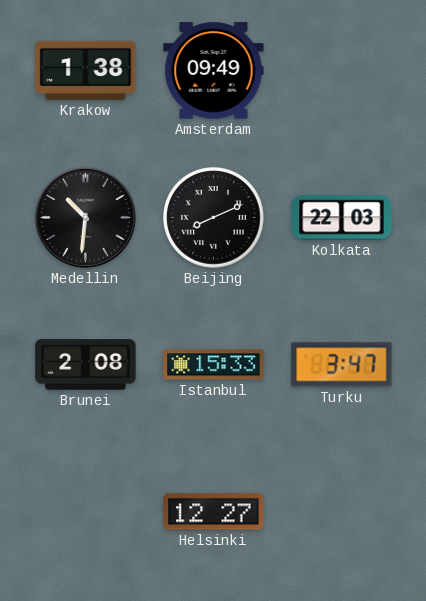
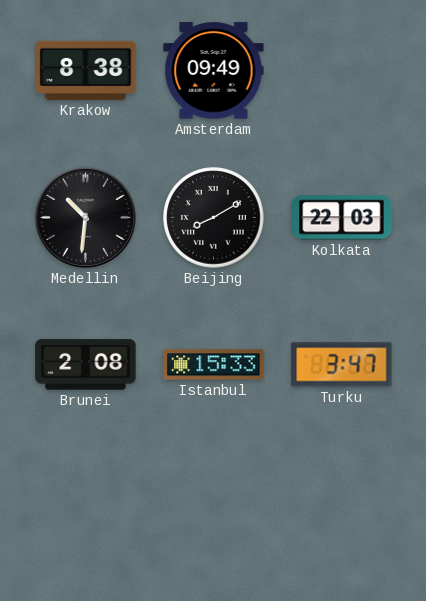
Krakow: 1:38 -> 8:38 (86, 70)
Beijing: 8:11 -> 8:10 (214, 218)
Helsinki: 12:27 -> none (214, 512)
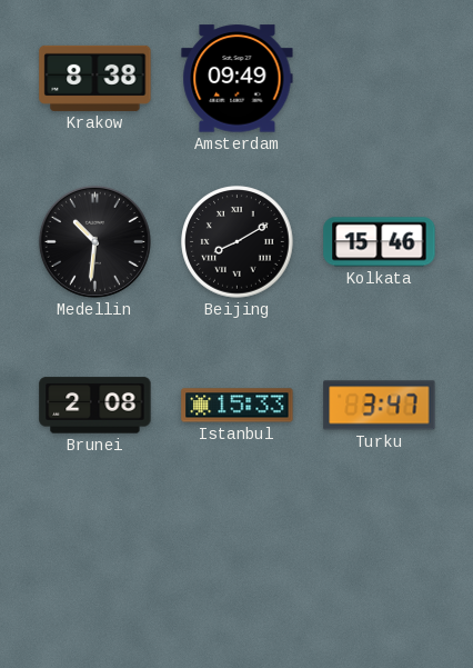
Kolkata: 22:03 -> 15:46 (380, 242)
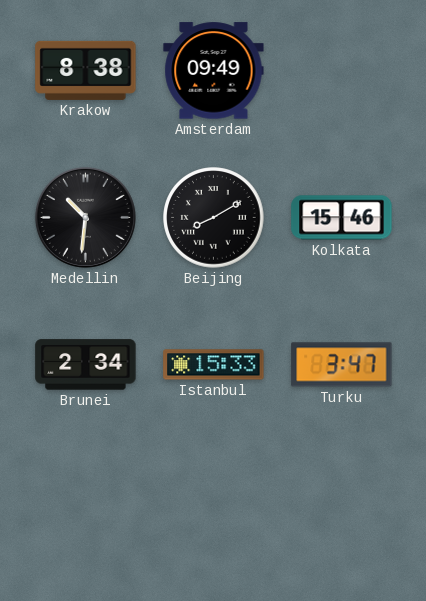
Brunei: 2:08 -> 2:34 (86, 365)
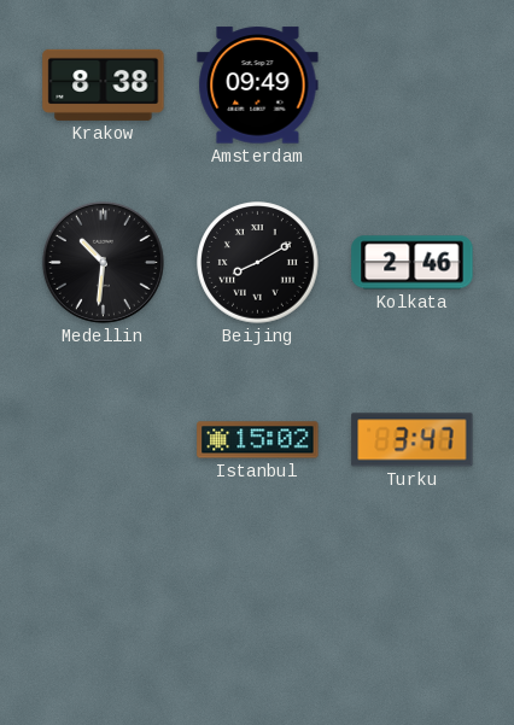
Kolkata: 15:46 -> 2:46 (413, 263)
Brunei: 2:34 -> none (86, 365)
Istanbul: 15:33 -> 15:02 (258, 440)
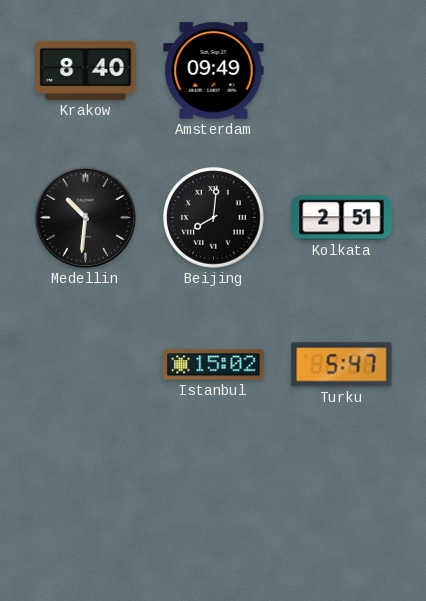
Krakow: 8:38 -> 8:40 (86, 70)
Beijing: 8:10 -> 8:01 (214, 218)
Kolkata: 2:46 -> 2:51 (342, 218)
Turku: 3:47 -> 5:47 (342, 365)
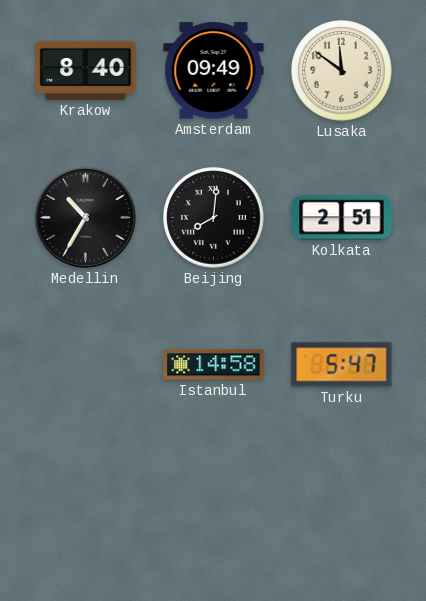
Lusaka: none -> 11:51 (342, 71)
Medellin: 10:31 -> 10:35 (85, 217)
Istanbul: 15:02 -> 14:58 (214, 365)
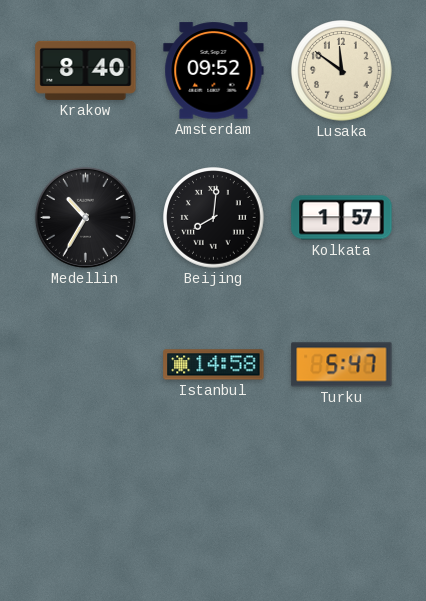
Amsterdam: 09:49 -> 09:52 (214, 71)
Kolkata: 2:51 -> 1:57 (342, 218)
